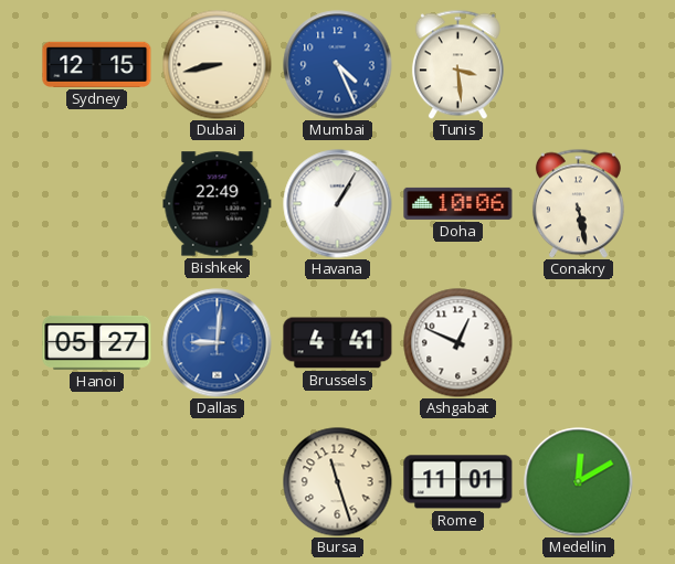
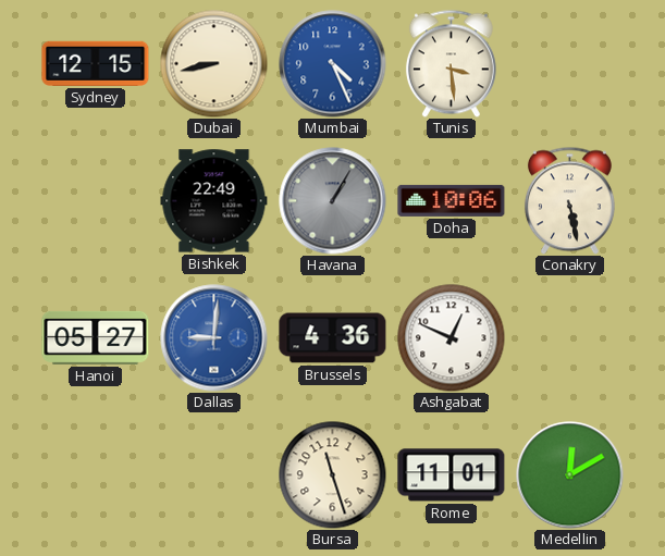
Havana dial: white -> grey (333, 201)
Brussels: 4:41 -> 4:36 (333, 338)
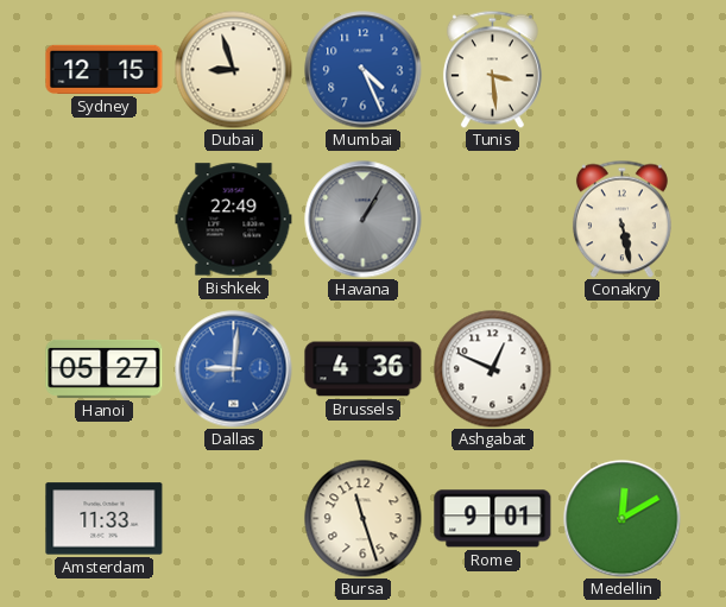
Dubai: 8:43 -> 8:57 (234, 70)
Doha: 10:06 -> none (452, 200)
Amsterdam: none -> 11:33 (105, 519)
Rome: 11:01 -> 9:01 (493, 519)
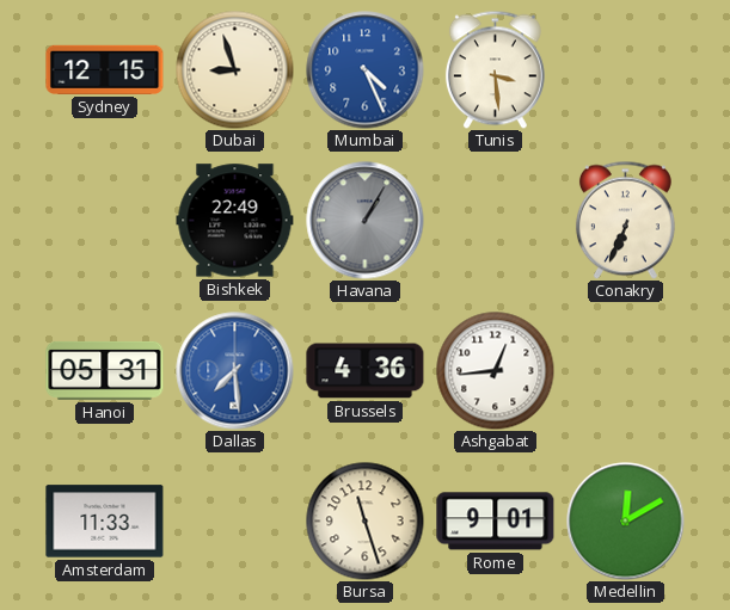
Conakry: 5:28 -> 6:34 (625, 220)
Hanoi: 05:27 -> 05:31 (105, 370)
Dallas: 9:01 -> 7:29 (235, 371)
Ashgabat: 12:49 -> 12:44 (496, 371)
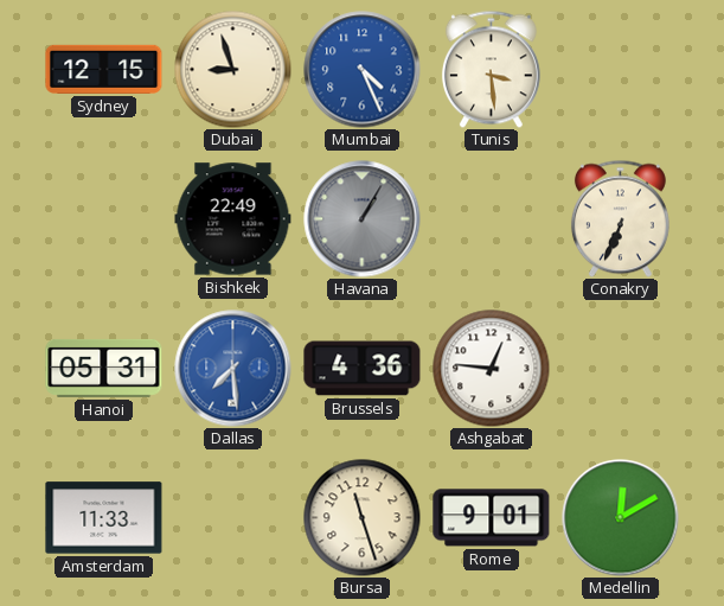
Ashgabat: 12:44 -> 12:46 (492, 369)
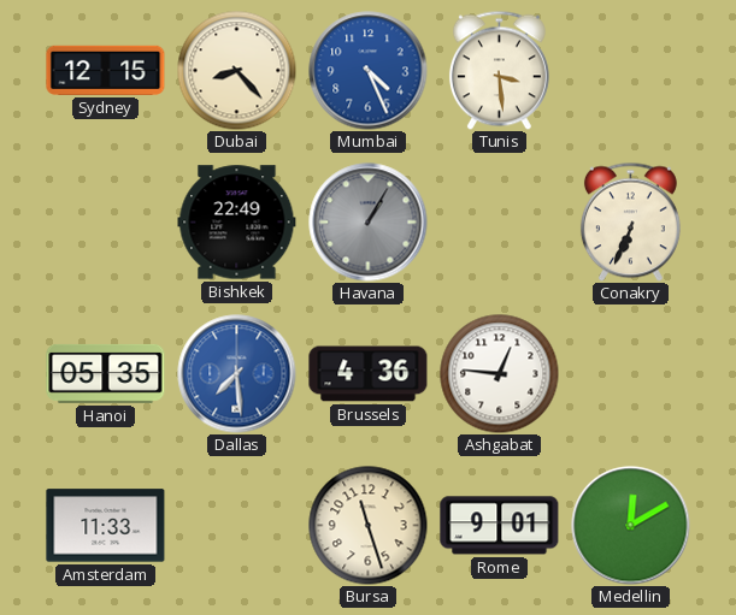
Dubai: 8:57 -> 8:23 (237, 71)
Hanoi: 05:31 -> 05:35 (106, 373)
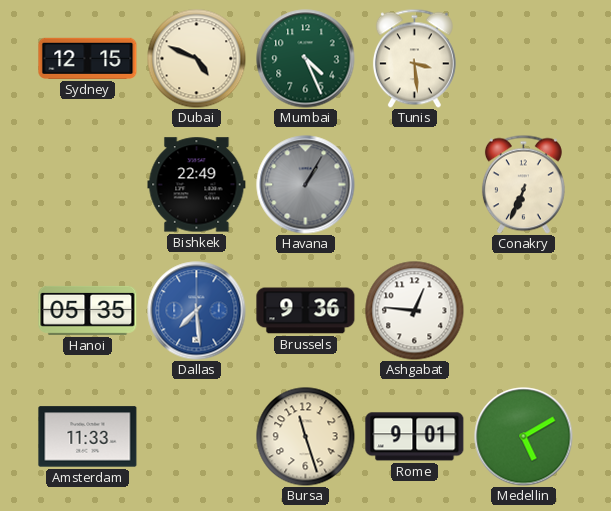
Dubai: 8:23 -> 4:49 (197, 59)
Mumbai dial: blue -> green (306, 59)
Brussels: 4:36 -> 9:36 (306, 311)
Medellin: 12:10 -> 5:10 (524, 437)
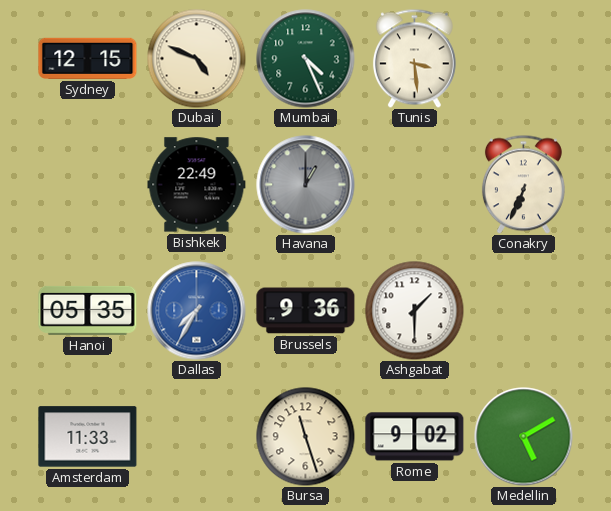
Havana: 1:05 -> 1:00 (306, 185)
Dallas: 7:29 -> 7:35 (197, 311)
Ashgabat: 12:46 -> 1:30 (415, 311)
Rome: 9:01 -> 9:02 (415, 437)
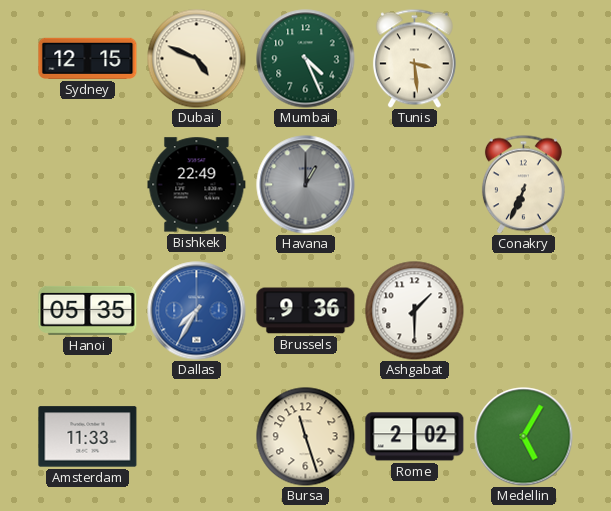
Rome: 9:02 -> 2:02 (415, 437)
Medellin: 5:10 -> 5:05 (524, 437)
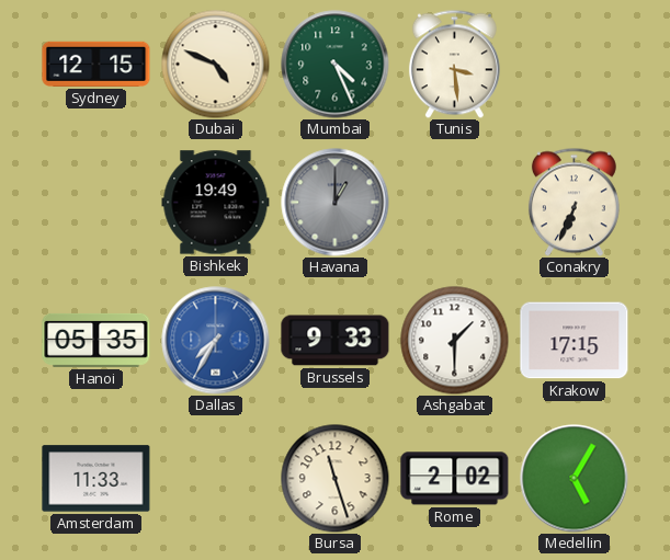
Bishkek: 22:49 -> 19:49 (216, 203)
Brussels: 9:36 -> 9:33 (336, 341)
Krakow: none -> 17:15 (575, 341)
